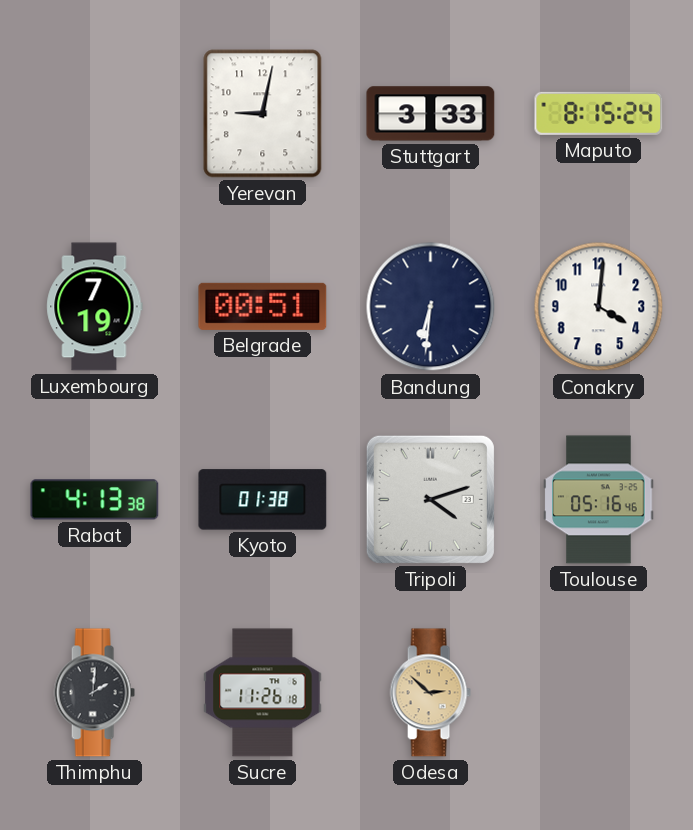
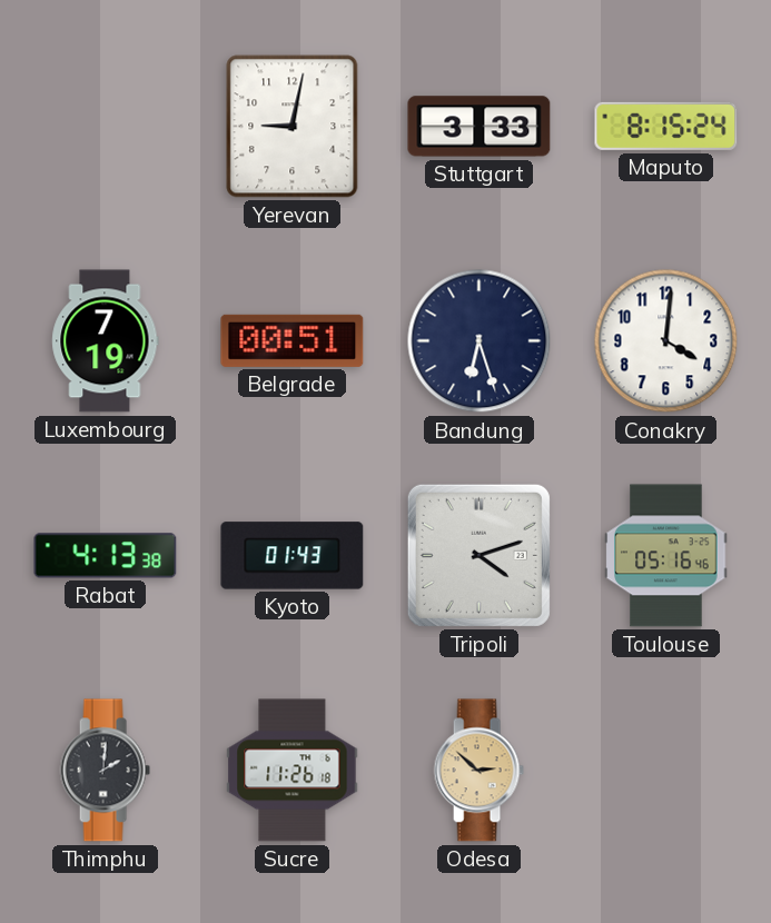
Bandung: 6:31 -> 6:27 (480, 341)
Kyoto: 01:38 -> 01:43 (293, 556)
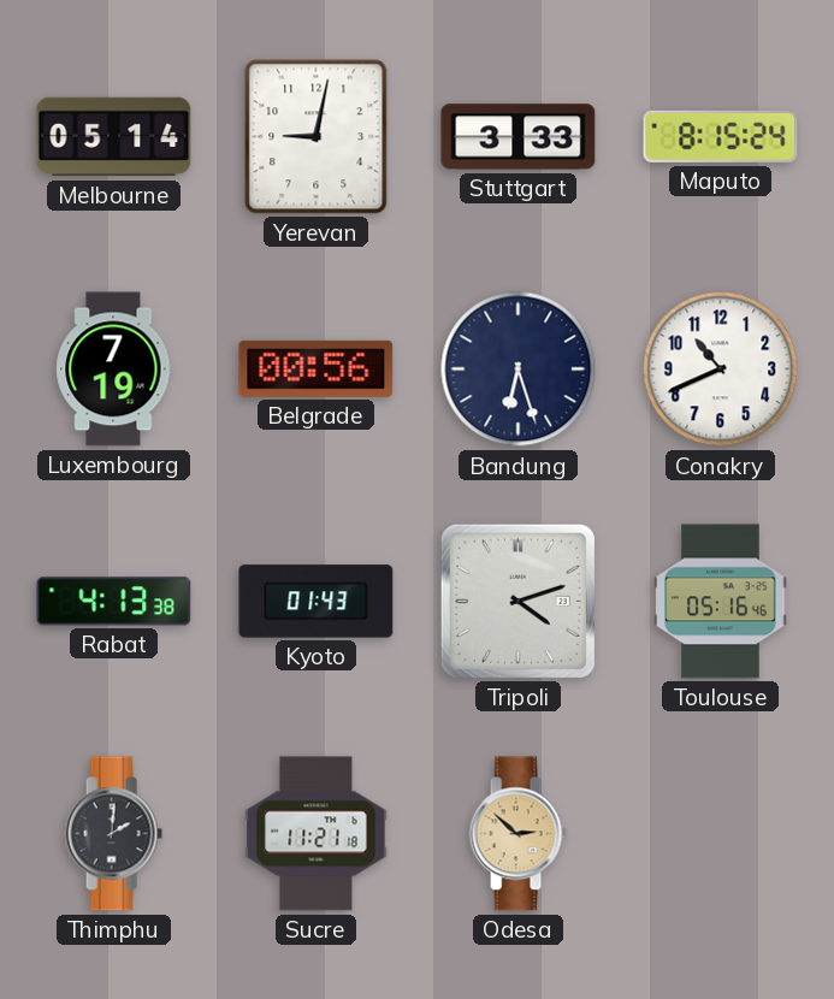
Melbourne: none -> 05:14 (114, 137)
Belgrade: 00:51 -> 00:56 (317, 368)
Conakry: 4:01 -> 10:41 (721, 370)
Sucre: 11:26 -> 11:21 (317, 834)
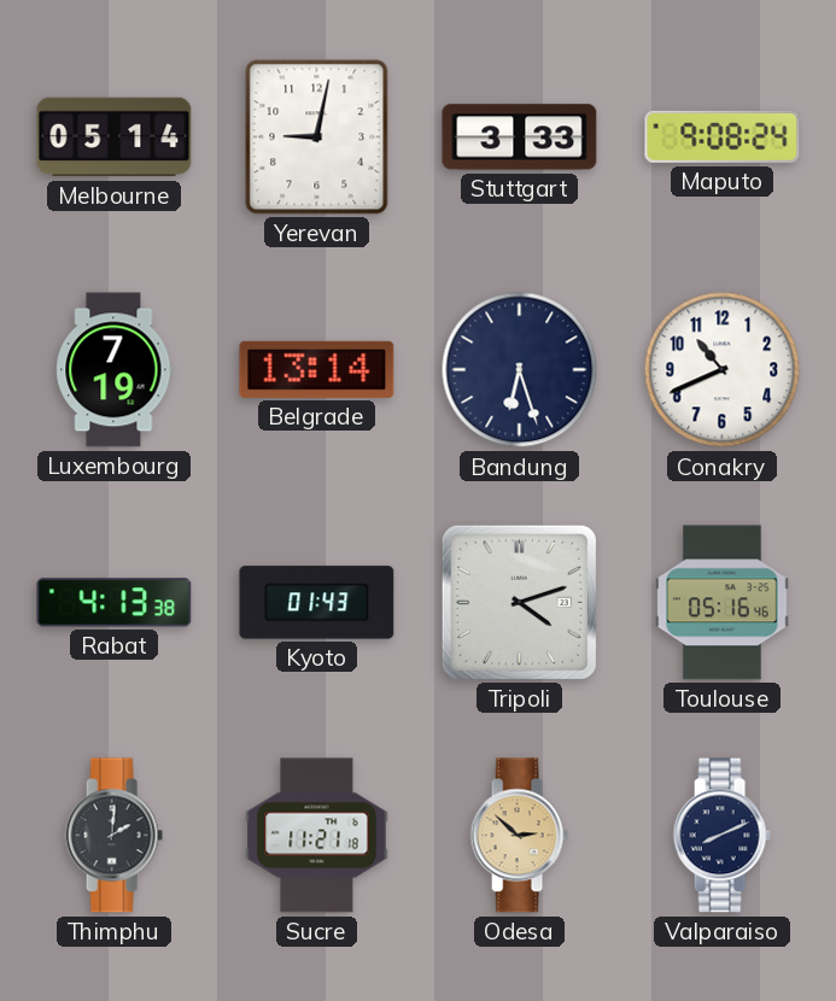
Maputo: 8:15 -> 9:08 (723, 136)
Belgrade: 00:56 -> 13:14 (317, 369)
Valparaiso: none -> 8:11 (721, 836)
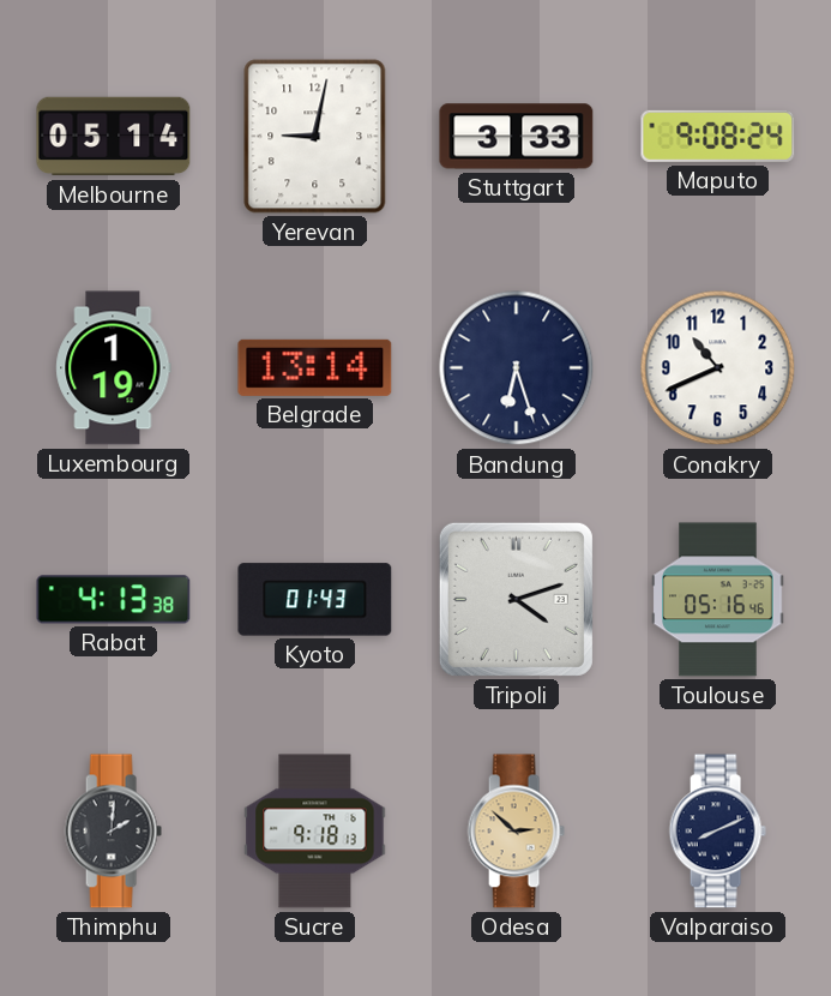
Luxembourg: 7:19 -> 1:19 (114, 368)
Sucre: 11:21 -> 9:18 (315, 832)
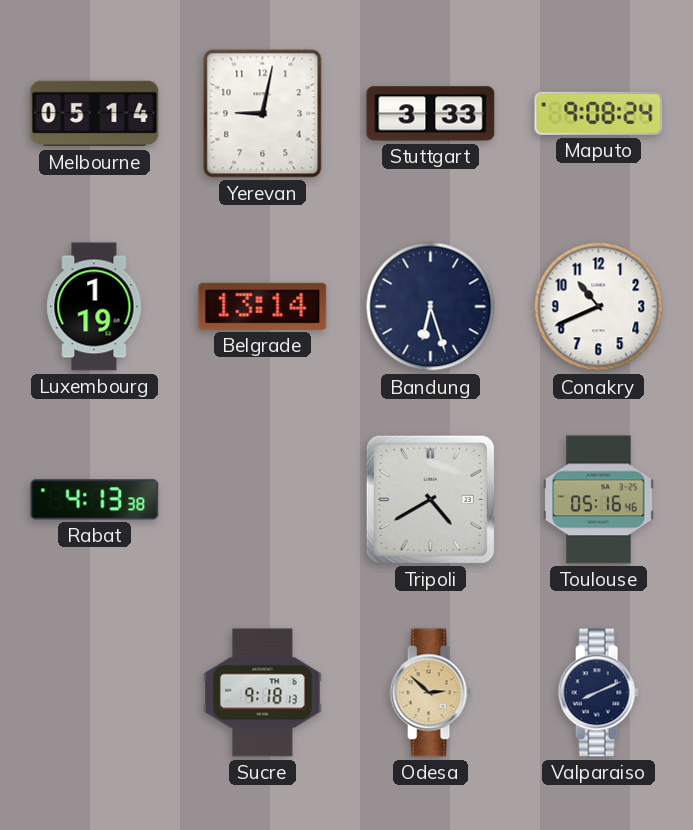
Kyoto: 01:43 -> none (315, 600)
Tripoli: 4:12 -> 4:40 (430, 499)
Thimphu: 2:01 -> none (113, 832)
